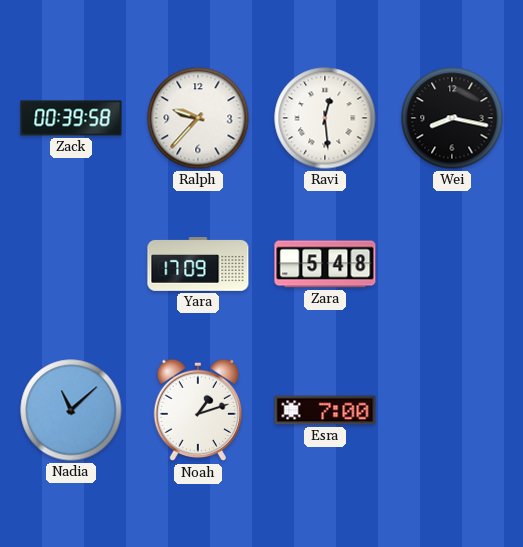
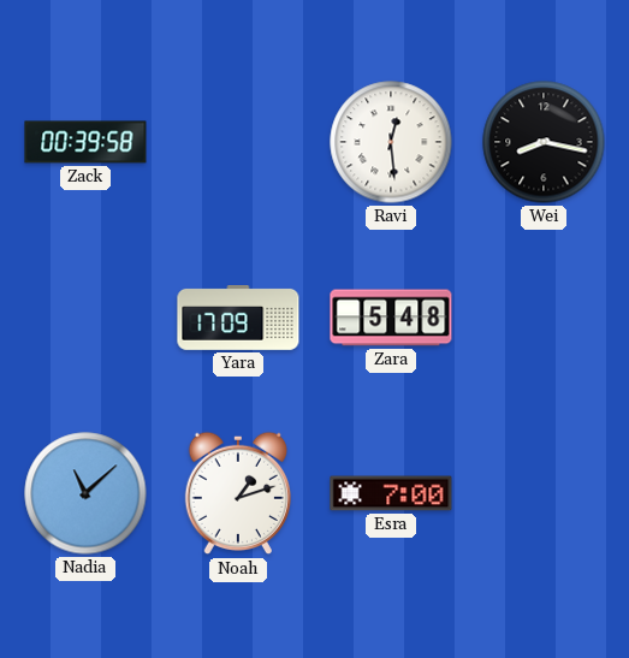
Ralph: 9:37 -> none (198, 118)
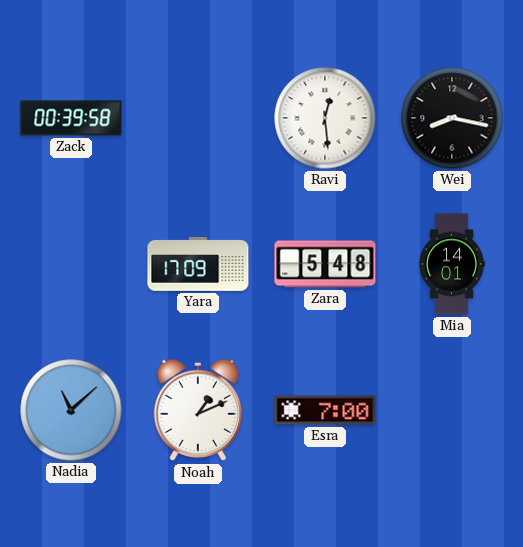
Mia: none -> 14:01 (452, 264)
Noah: 1:12 -> 1:11 (197, 410)
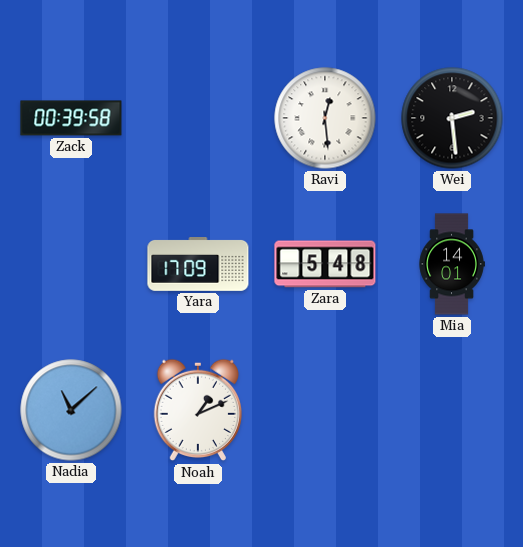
Wei: 8:17 -> 2:29 (452, 118)
Esra: 7:00 -> none (325, 410)
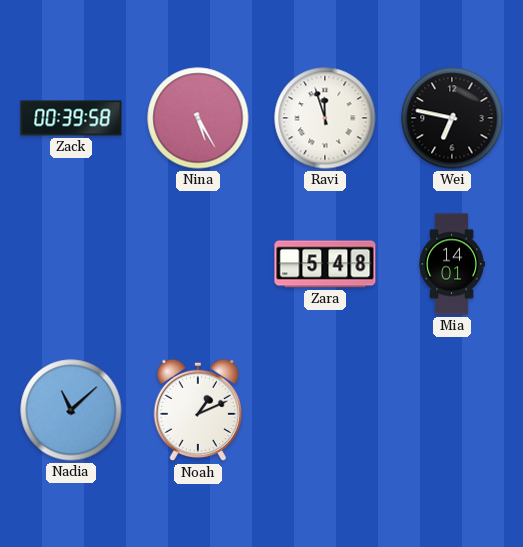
Nina: none -> 5:25 (198, 118)
Ravi: 12:29 -> 11:57 (325, 118)
Wei: 2:29 -> 6:47 (452, 118)
Yara: 17:09 -> none (198, 265)
